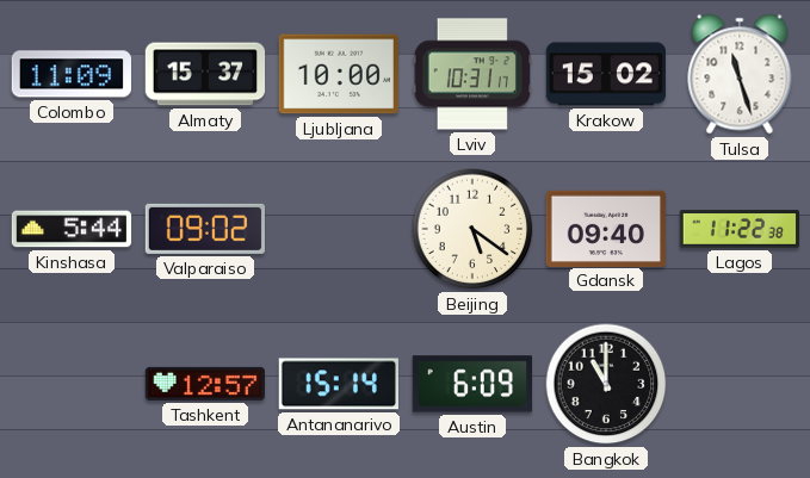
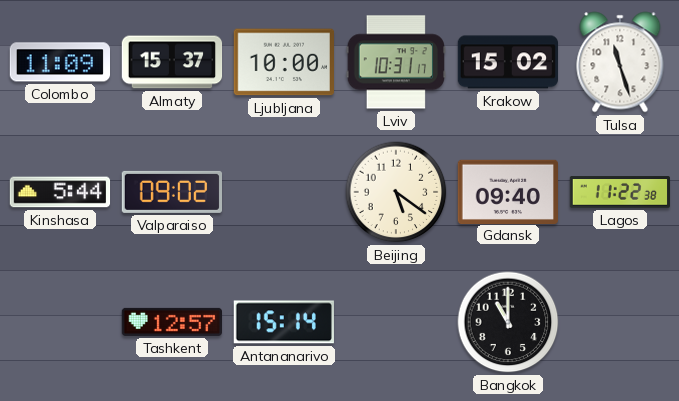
Austin: 6:09 -> none (471, 384)
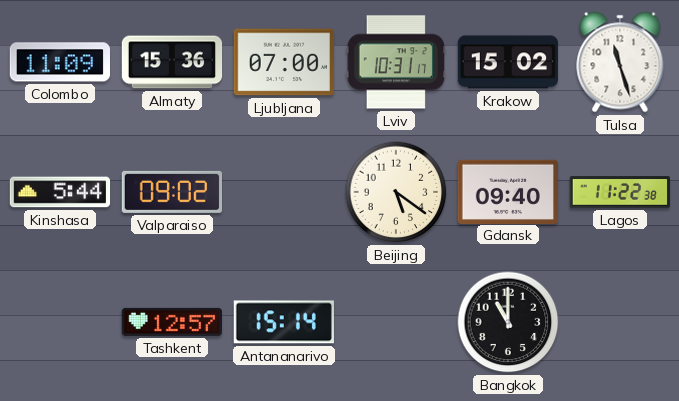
Almaty: 15:37 -> 15:36 (172, 62)
Ljubljana: 10:00 -> 07:00 (283, 62)
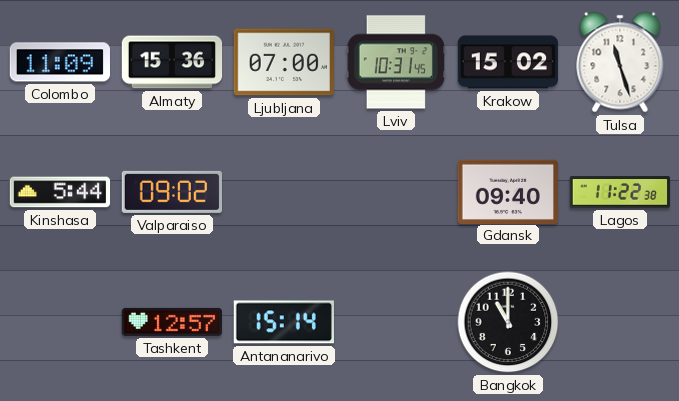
Lviv: 10:31:17 -> 10:31:45 (395, 62)
Beijing: 5:21 -> none (396, 192)
